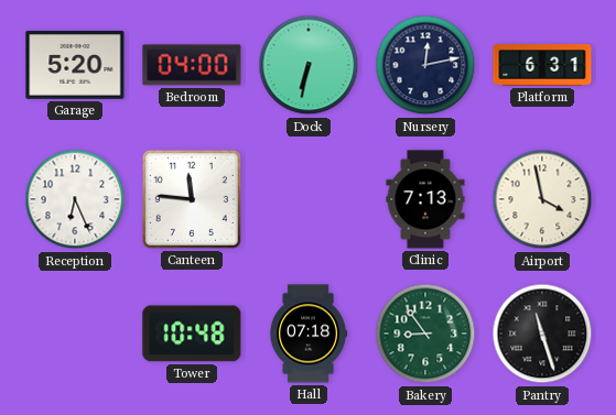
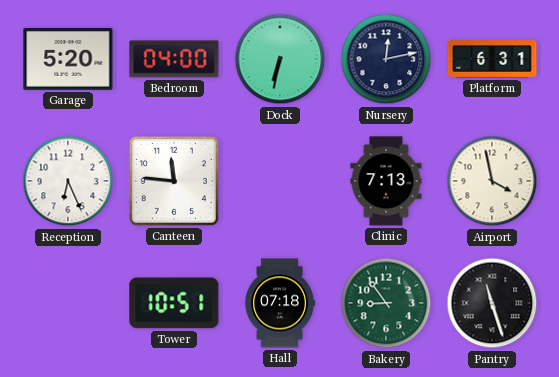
Tower: 10:48 -> 10:51 (174, 303)
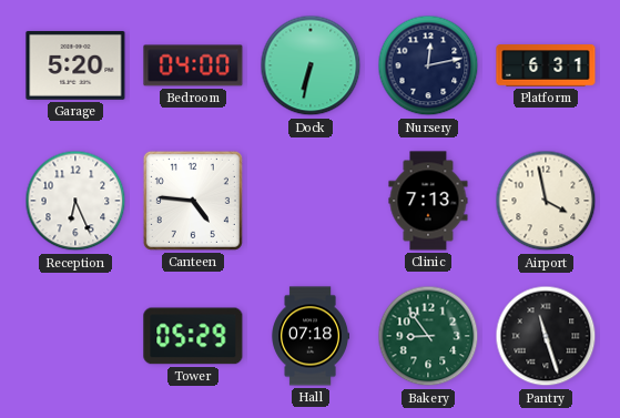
Canteen: 11:46 -> 4:46 (193, 201)
Tower: 10:51 -> 05:29 (193, 336)
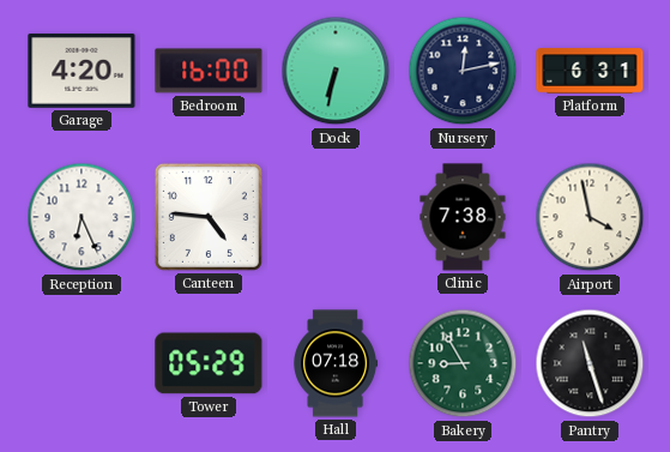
Garage: 5:20 -> 4:20 (82, 71)
Bedroom: 04:00 -> 16:00 (209, 71)
Clinic: 7:13 -> 7:38 (463, 217)
Bakery: 8:54 -> 8:55 (463, 363)
